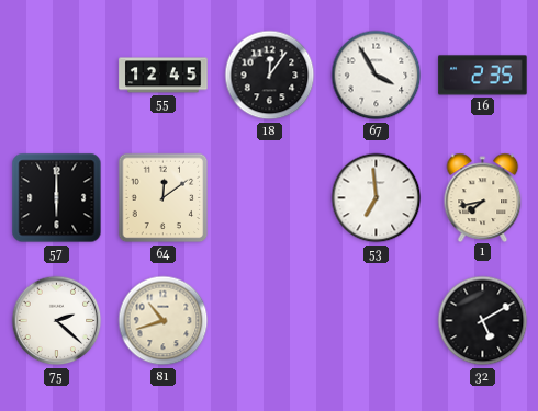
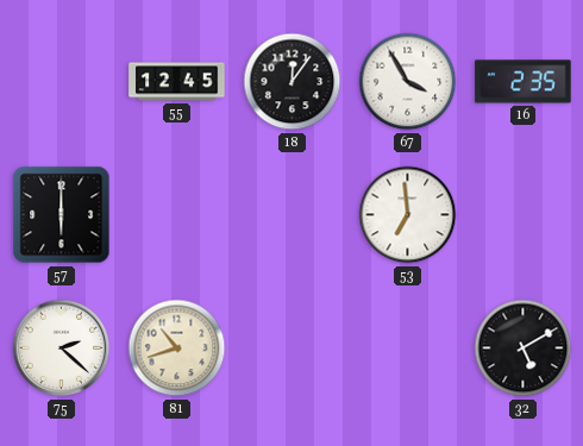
64: 12:09 -> none (164, 198)
1: 7:43 -> none (483, 197)
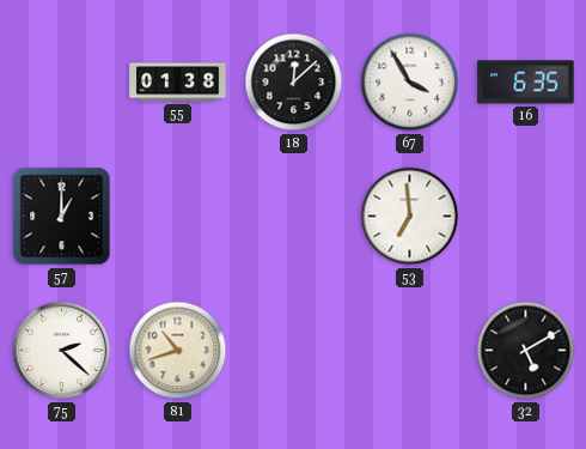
55: 12:45 -> 01:38 (178, 83)
18: 12:06 -> 12:08 (294, 83)
16: 2:35 -> 6:35 (526, 83)
57: 6:00 -> 1:00 (62, 217)
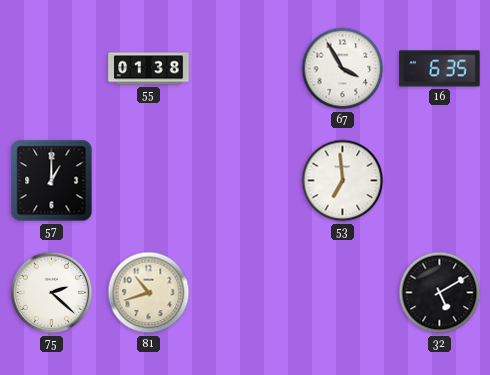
18: 12:08 -> none (294, 83)
